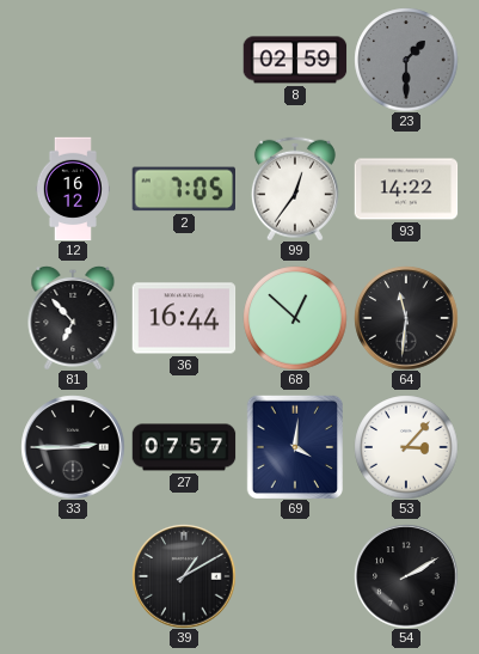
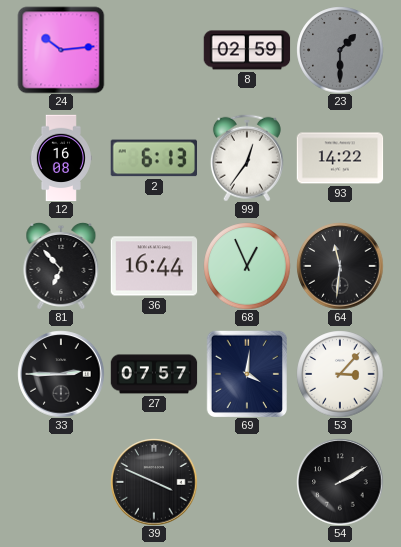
24: none -> 10:14 (61, 50)
12: 16:12 -> 16:08 (61, 158)
2: 7:05 -> 6:13 (153, 158)
68: 12:52 -> 12:56 (247, 266)
39: 1:10 -> 3:49 (154, 482)
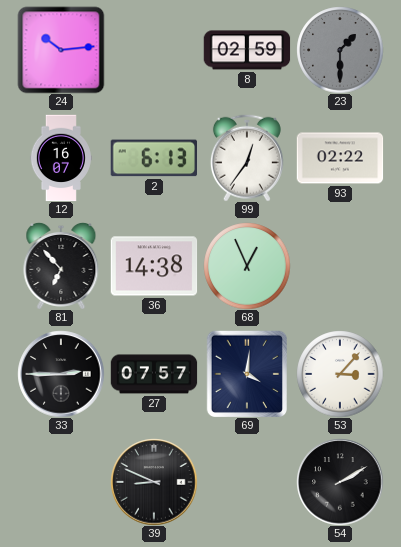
12: 16:08 -> 16:07 (61, 158)
93: 14:22 -> 02:22 (340, 158)
36: 16:44 -> 14:38 (154, 266)
64: 11:31 -> none (340, 266)
39: 3:49 -> 8:49 (154, 482)
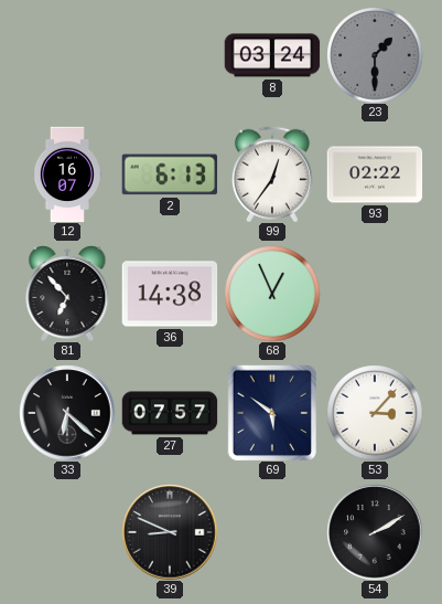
24: 10:14 -> none (61, 50)
8: 02:59 -> 03:24 (272, 55)
33: 2:45 -> 6:22 (67, 413)
69: 4:01 -> 5:51 (271, 413)
